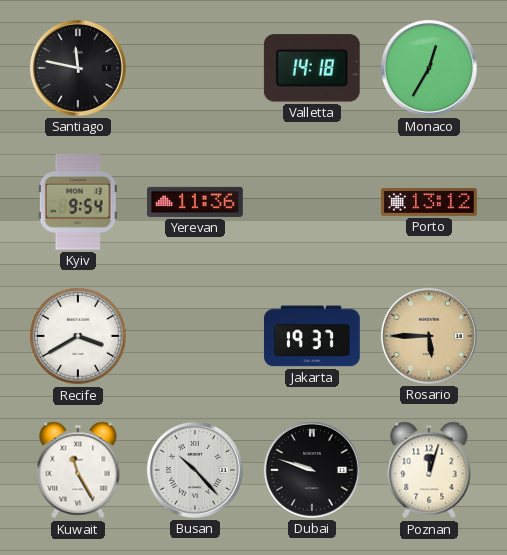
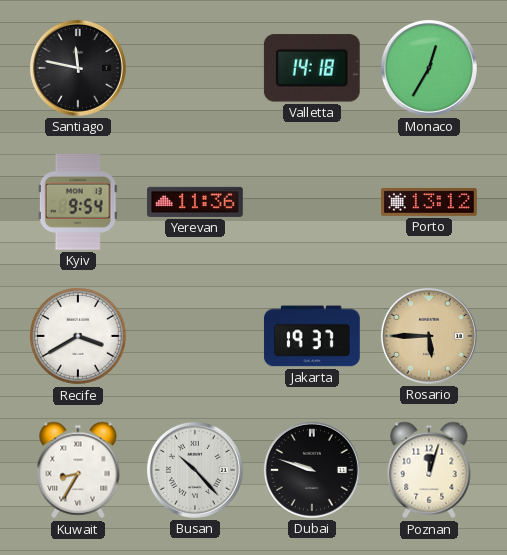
Kuwait: 11:25 -> 8:35 (78, 470)
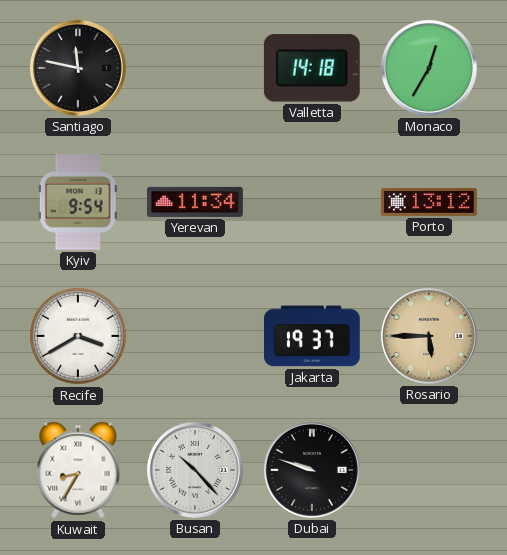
Yerevan: 11:36 -> 11:34 (195, 202)
Poznan: 12:03 -> none (429, 470)
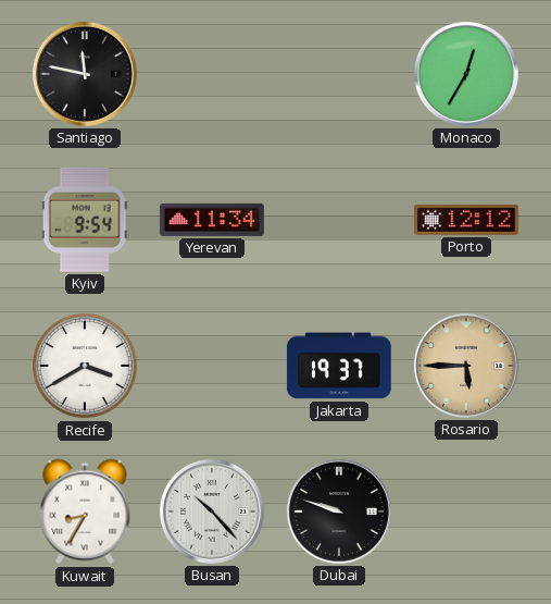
Valletta: 14:18 -> none (312, 68)
Porto: 13:12 -> 12:12 (467, 220)
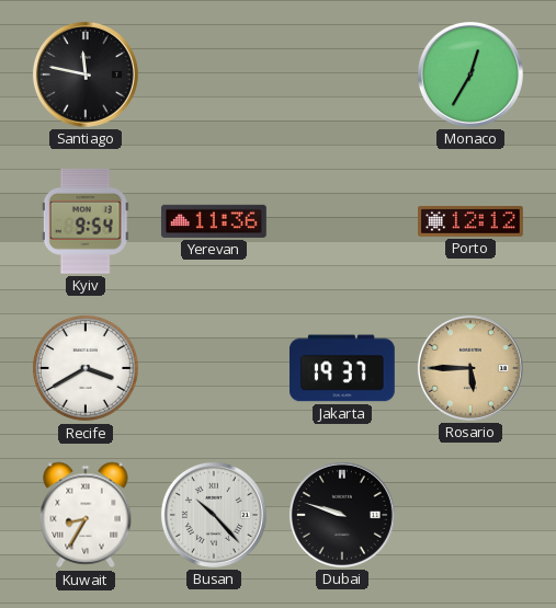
Yerevan: 11:34 -> 11:36 (214, 221)
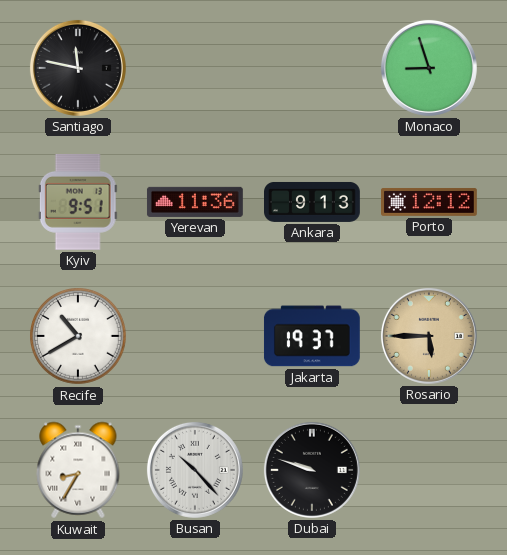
Monaco: 12:35 -> 8:57 (429, 68)
Kyiv: 9:54 -> 9:51 (78, 202)
Ankara: none -> 9:13 (313, 202)
Recife: 3:40 -> 10:40 (79, 337)
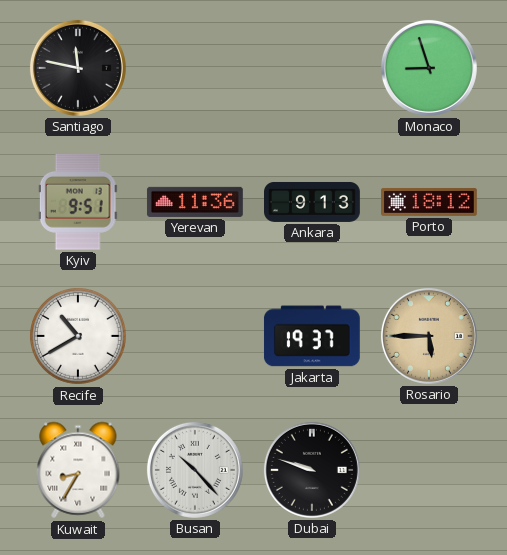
Porto: 12:12 -> 18:12 (430, 202)
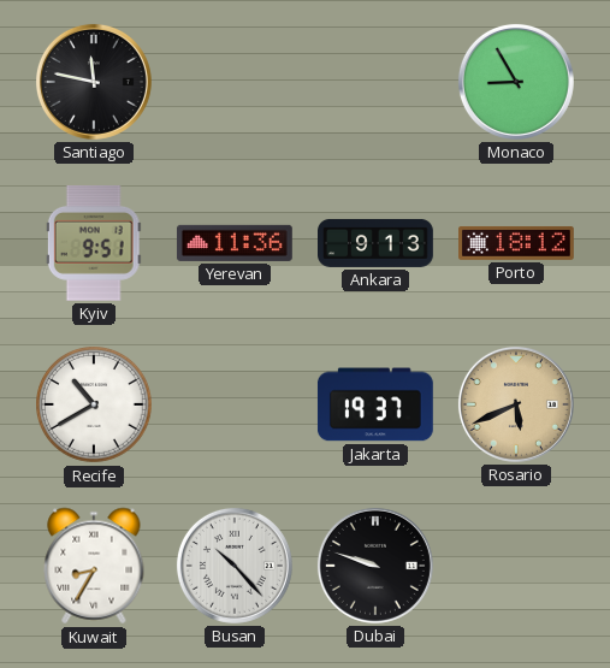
Monaco: 8:57 -> 8:55 (516, 82)
Rosario: 5:45 -> 5:41 (516, 404)
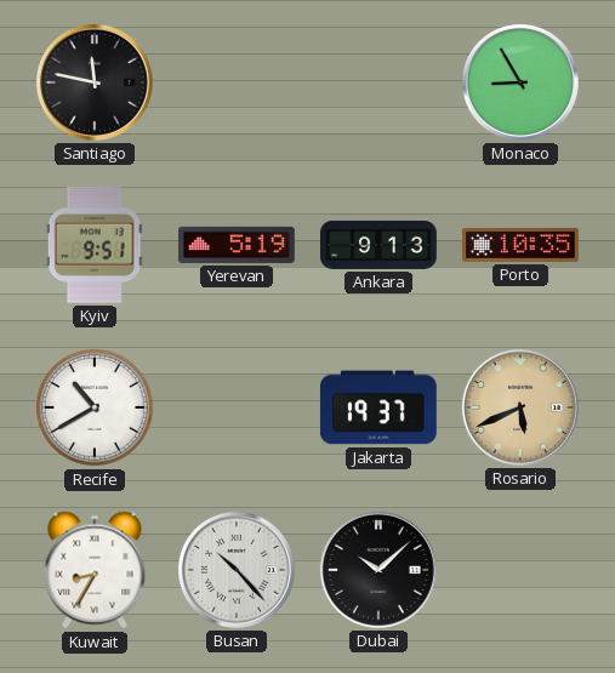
Yerevan: 11:36 -> 5:19 (237, 245)
Porto: 18:12 -> 10:35 (522, 245)
Dubai: 9:48 -> 10:08 (378, 570)
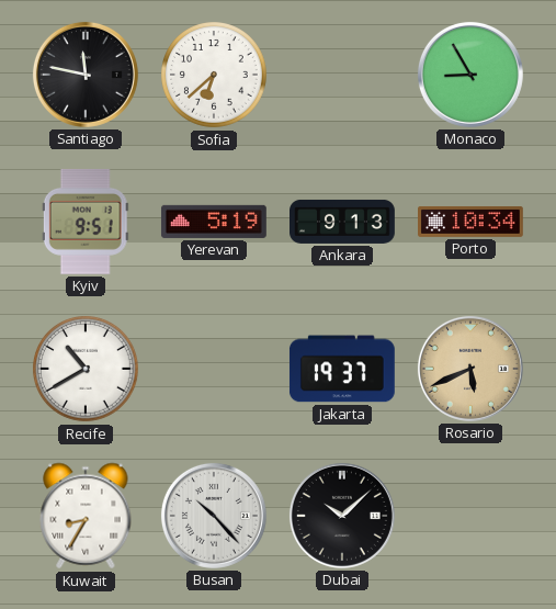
Sofia: none -> 6:38 (215, 76)
Porto: 10:35 -> 10:34 (472, 222)
